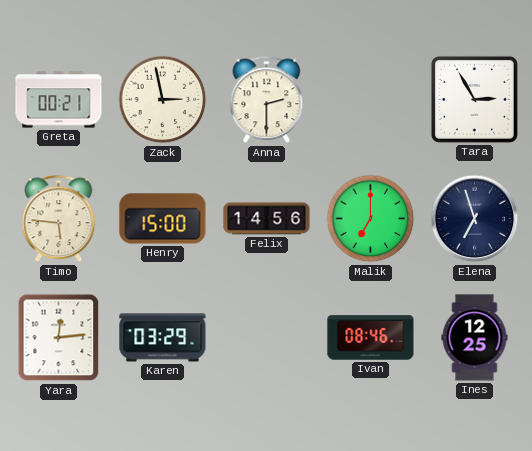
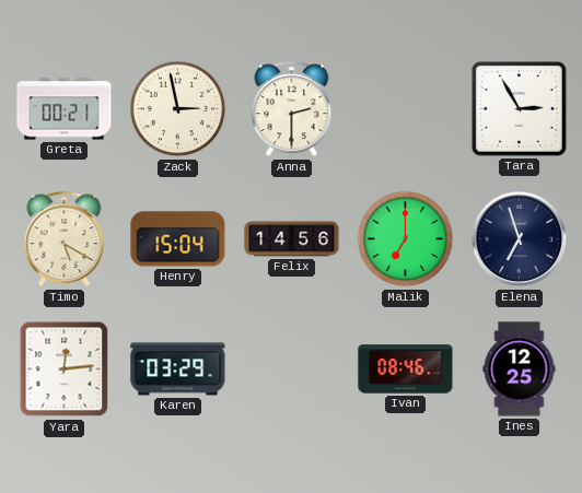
Timo: 5:46 -> 5:20 (65, 239)
Henry: 15:00 -> 15:04 (178, 239)
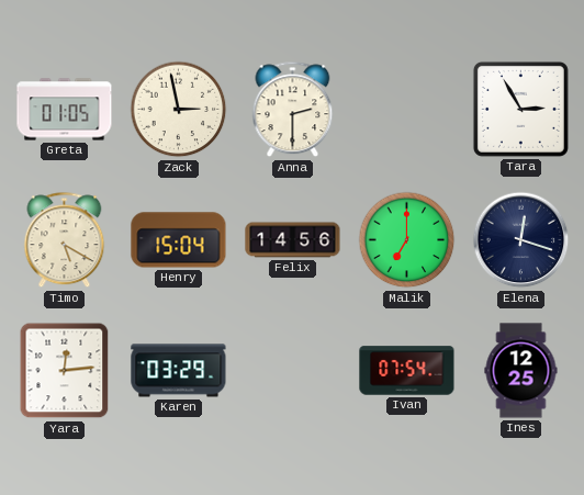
Greta: 00:21 -> 01:05 (65, 110)
Elena: 6:57 -> 12:18 (521, 240)
Ivan: 08:46 -> 07:54 (407, 371)
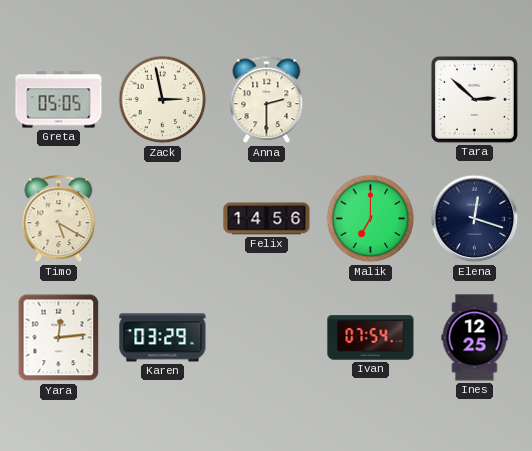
Greta: 01:05 -> 05:05 (59, 100)
Tara: 2:55 -> 2:52 (474, 99)
Henry: 15:04 -> none (179, 240)
